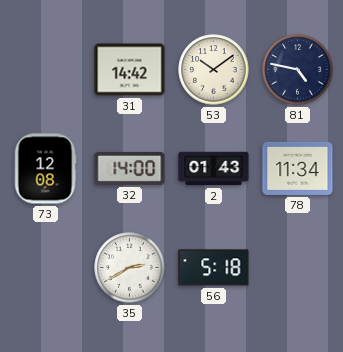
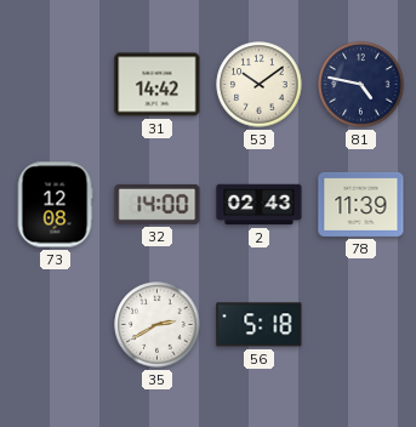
2: 01:43 -> 02:43 (260, 205)
78: 11:34 -> 11:39 (361, 204)
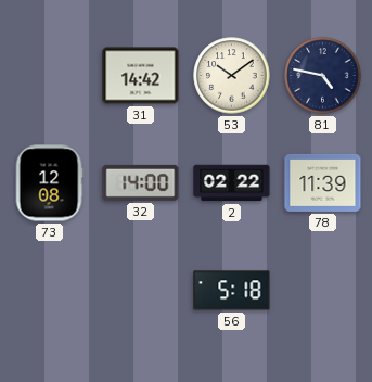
2: 02:43 -> 02:22 (232, 183)
35: 2:40 -> none (158, 325)
